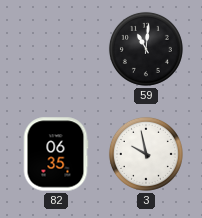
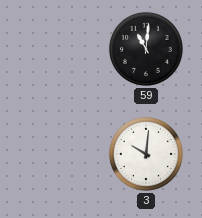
82: 06:35 -> none (56, 154)
3: 9:58 -> 10:01 (146, 154)
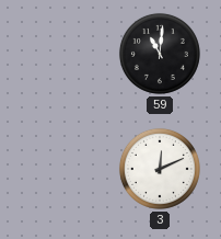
3: 10:01 -> 12:11 (160, 169)
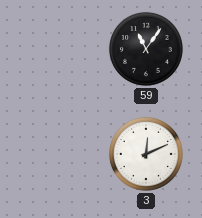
59: 11:01 -> 11:06 (146, 49)
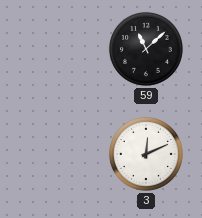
59: 11:06 -> 11:08 (146, 49)
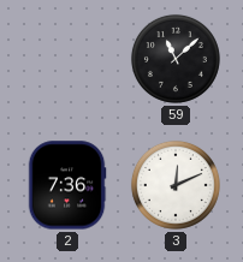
2: none -> 7:36 (67, 185)
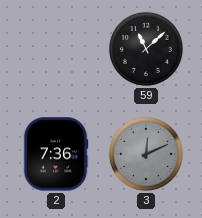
3 dial: white -> grey (146, 154)
